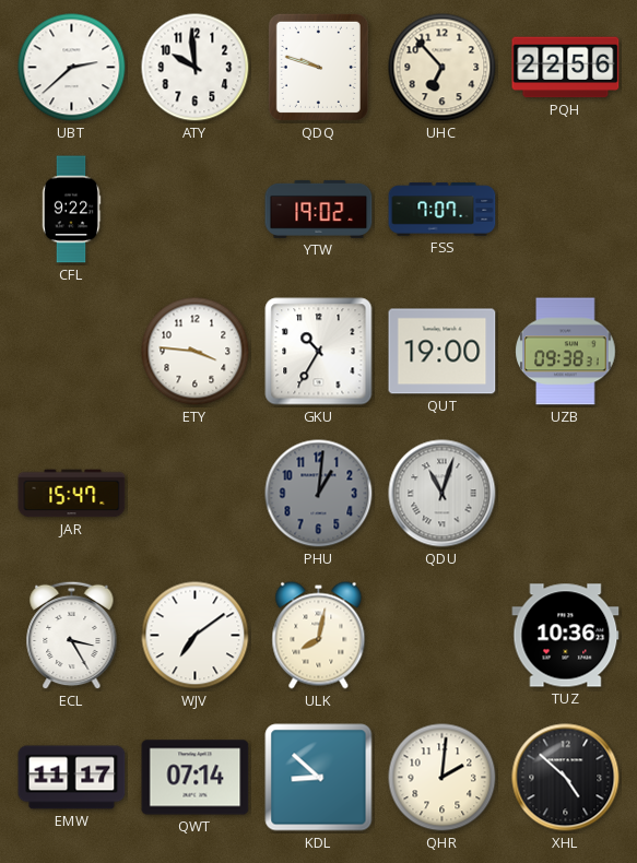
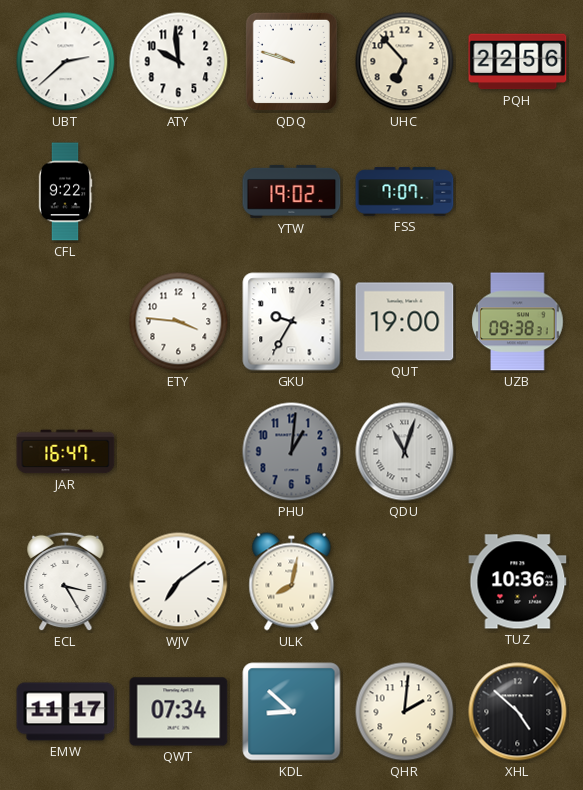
GKU: 10:35 -> 9:35 (292, 322)
JAR: 15:47 -> 16:47 (66, 452)
QWT: 07:14 -> 07:34 (179, 712)
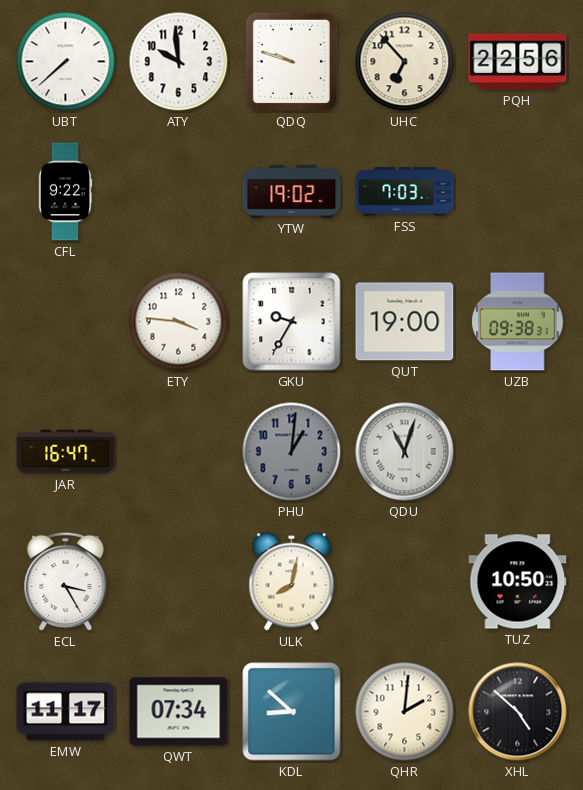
UBT: 2:38 -> 7:38 (66, 62)
FSS: 7:07 -> 7:03 (405, 192)
WJV: 7:09 -> none (179, 582)
TUZ: 10:36 -> 10:50 (518, 582)
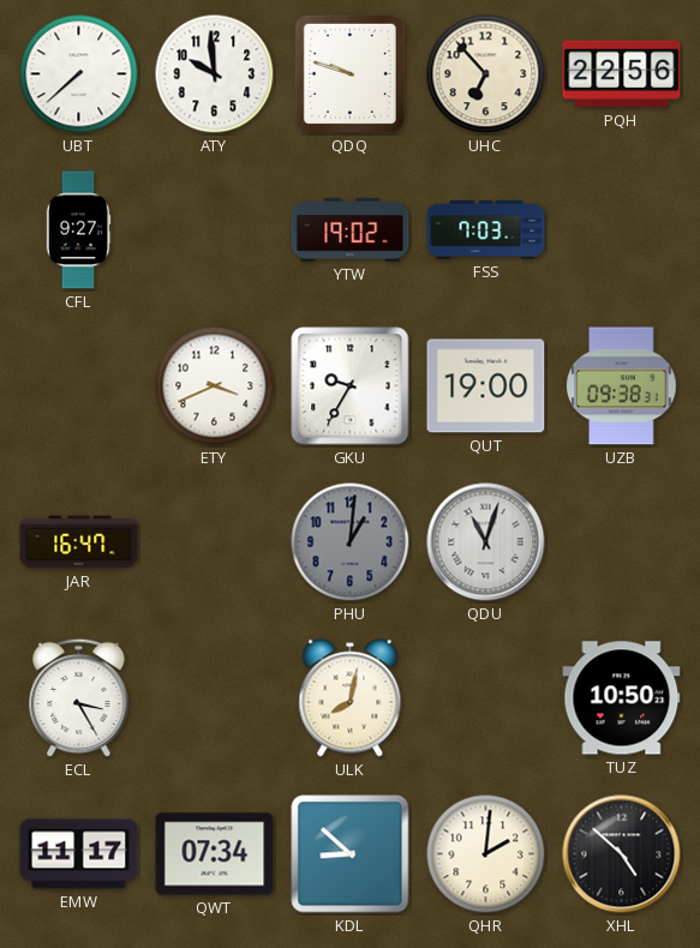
CFL: 9:22 -> 9:27 (78, 230)
ETY: 3:46 -> 3:41 (215, 386)
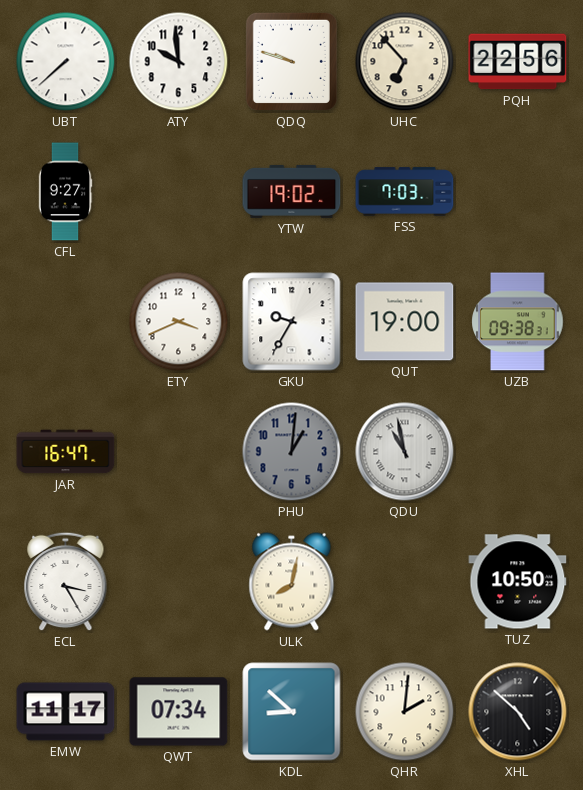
QDU: 11:03 -> 10:58 (405, 452)
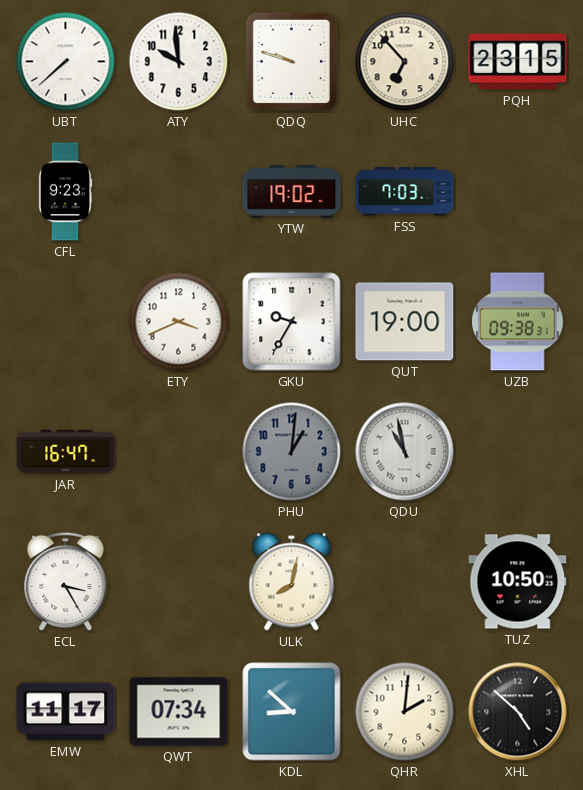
PQH: 22:56 -> 23:15 (518, 62)
CFL: 9:27 -> 9:23 (65, 192)
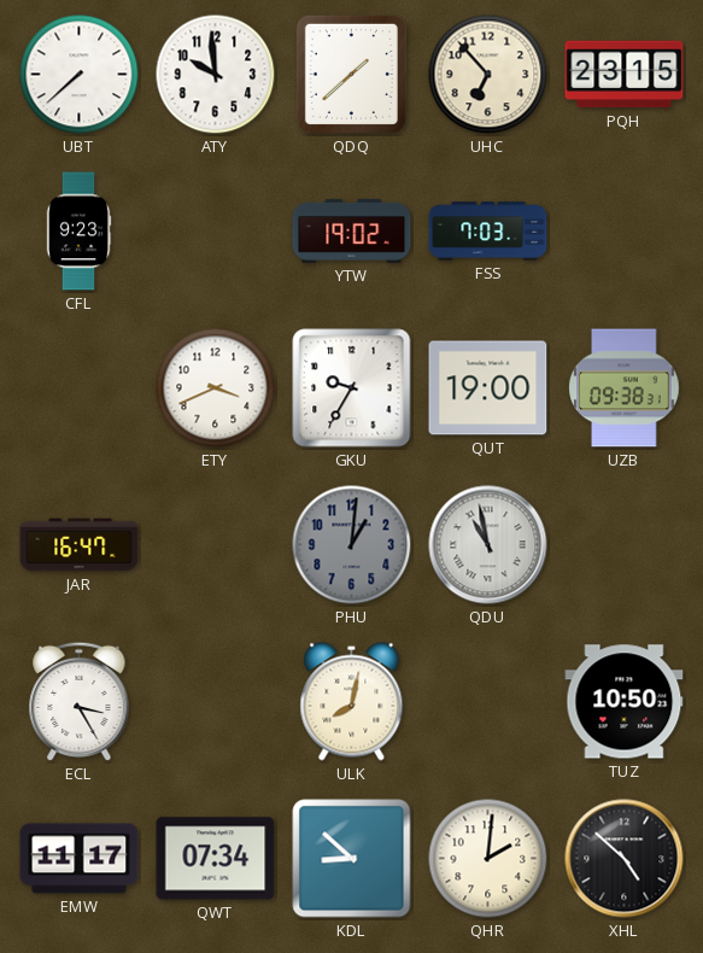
QDQ: 9:48 -> 1:38 (351, 74)
